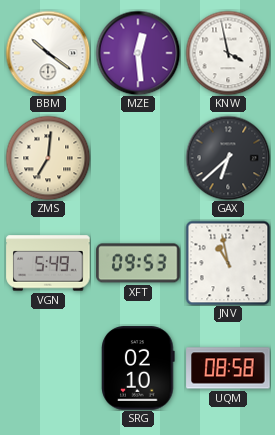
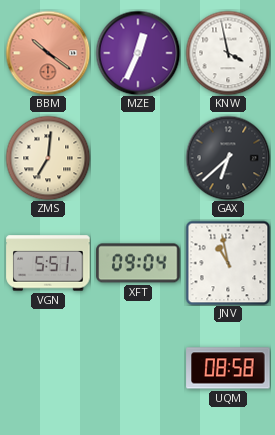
BBM dial: white -> salmon (48, 53)
MZE: 12:29 -> 12:34 (138, 53)
VGN: 5:49 -> 5:51 (48, 263)
XFT: 09:53 -> 09:04 (138, 263)
SRG: 02:10 -> none (138, 368)
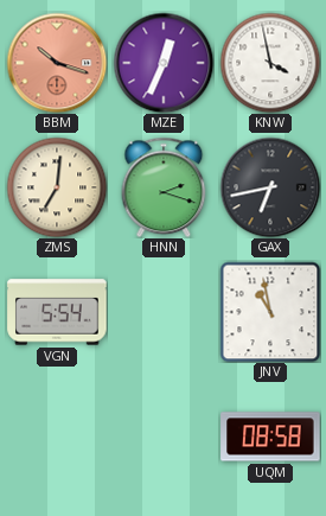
BBM: 10:21 -> 10:18 (57, 63)
HNN: none -> 2:18 (164, 187)
GAX: 6:38 -> 6:43 (270, 187)
VGN: 5:51 -> 5:54 (57, 312)
XFT: 09:04 -> none (138, 263)
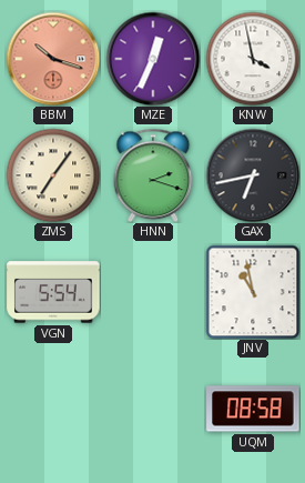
ZMS: 7:01 -> 7:06 (53, 175)
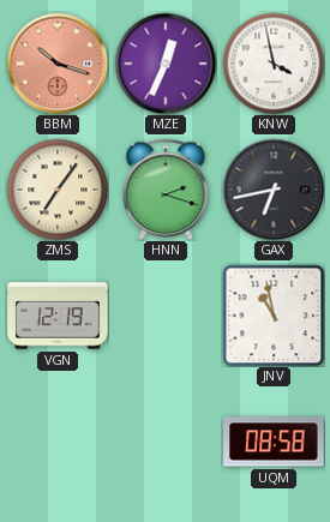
VGN: 5:54 -> 12:19 (58, 316)
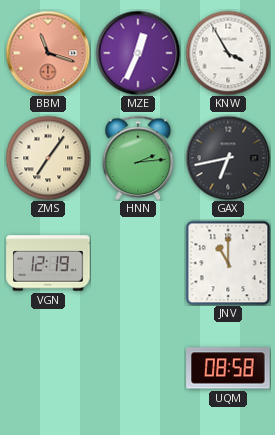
BBM: 10:18 -> 11:18 (48, 53)
KNW: 3:58 -> 3:55 (228, 53)
HNN: 2:18 -> 2:14 (138, 158)
JNV: 10:58 -> 11:00 (228, 263)
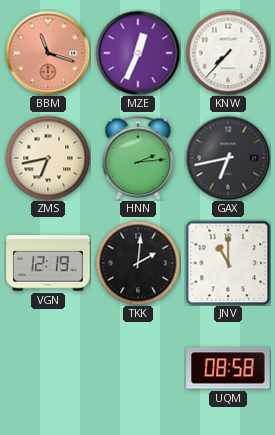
KNW: 3:55 -> 7:37 (228, 53)
ZMS: 7:06 -> 6:43 (48, 158)
TKK: none -> 2:01 (138, 263)
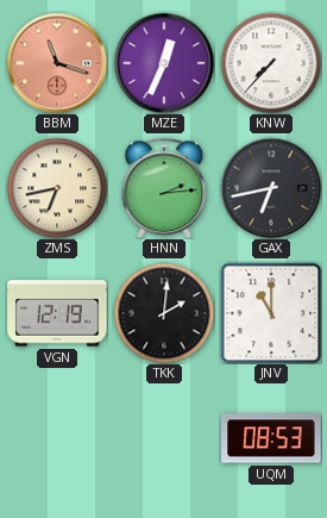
UQM: 08:58 -> 08:53 (271, 438)
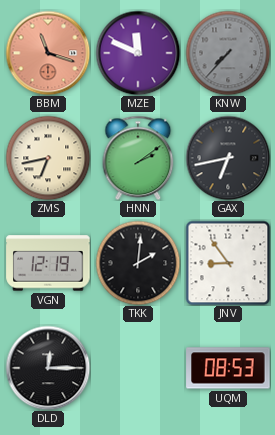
MZE: 12:34 -> 11:49 (138, 53)
KNW dial: white -> grey (228, 53)
HNN: 2:14 -> 2:09 (138, 158)
JNV: 11:00 -> 8:54 (228, 263)
DLD: none -> 12:15 (48, 368)
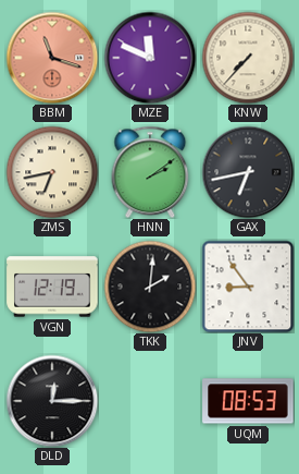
KNW dial: grey -> cream (248, 58)
